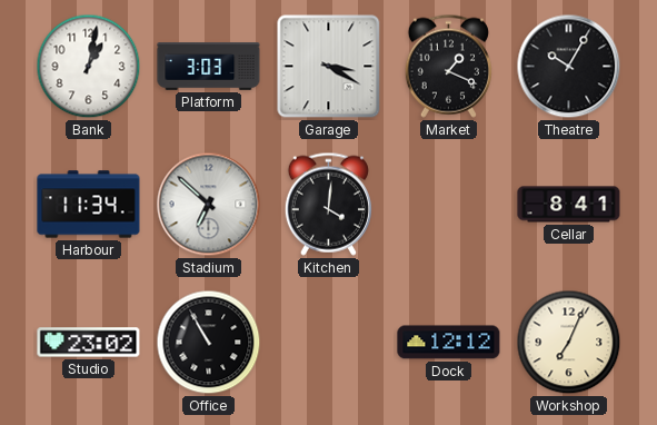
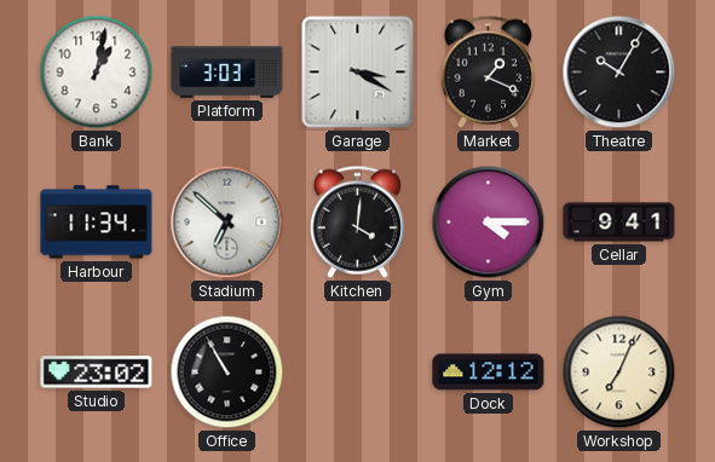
Gym: none -> 4:15 (489, 223)
Cellar: 8:41 -> 9:41 (619, 223)
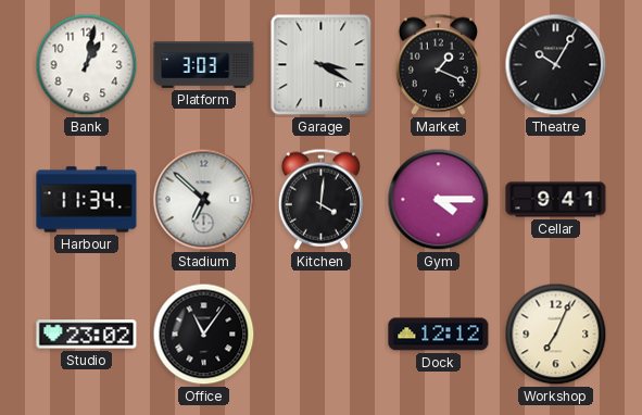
Office: 10:55 -> 11:06 (204, 335)
